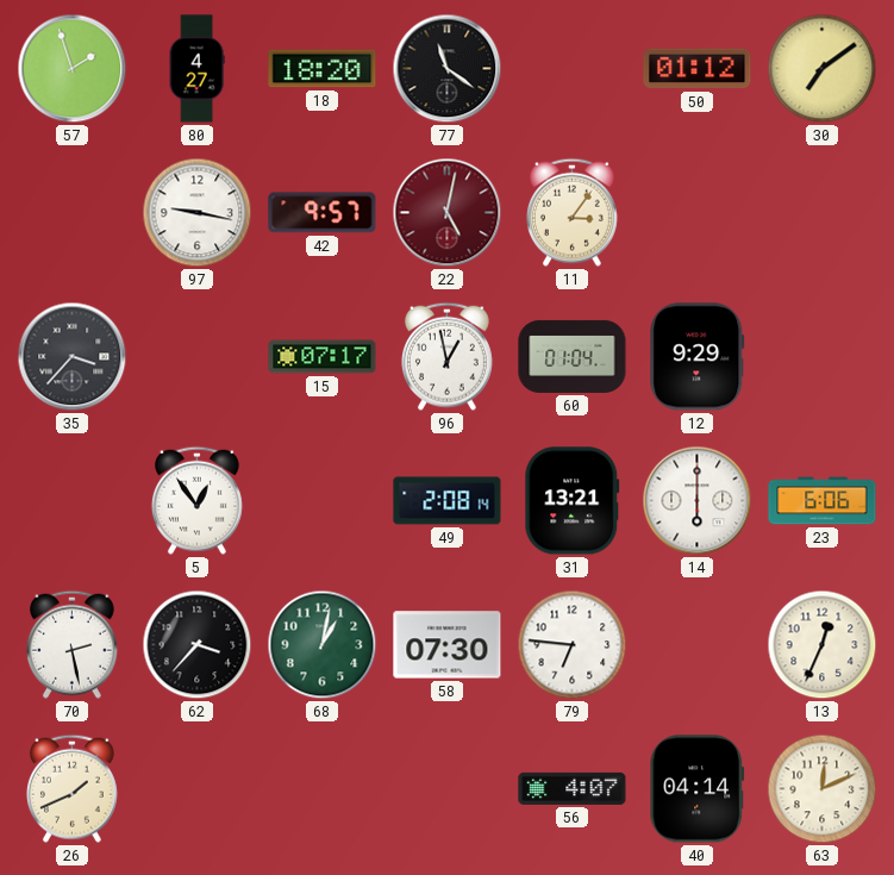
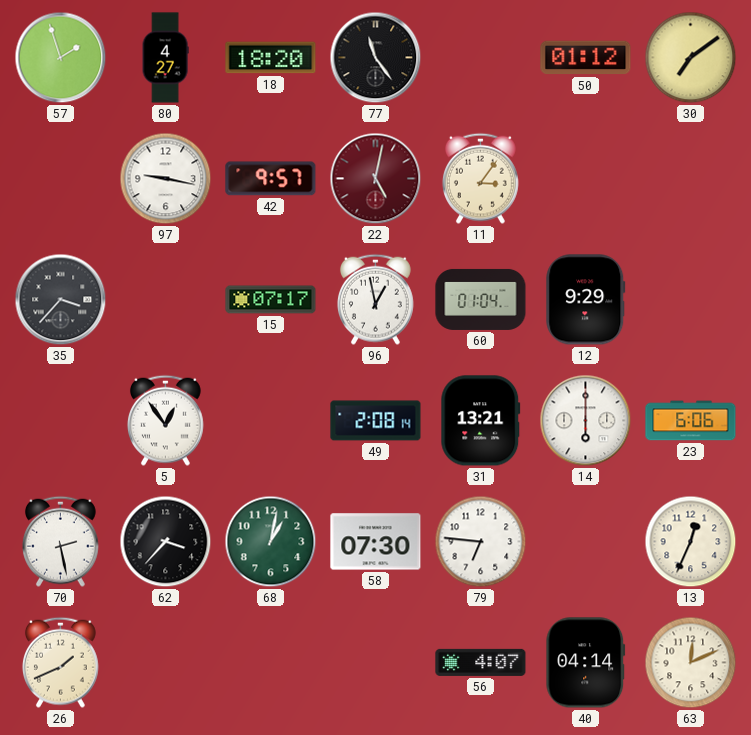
77: 11:21 -> 11:24 (376, 58)
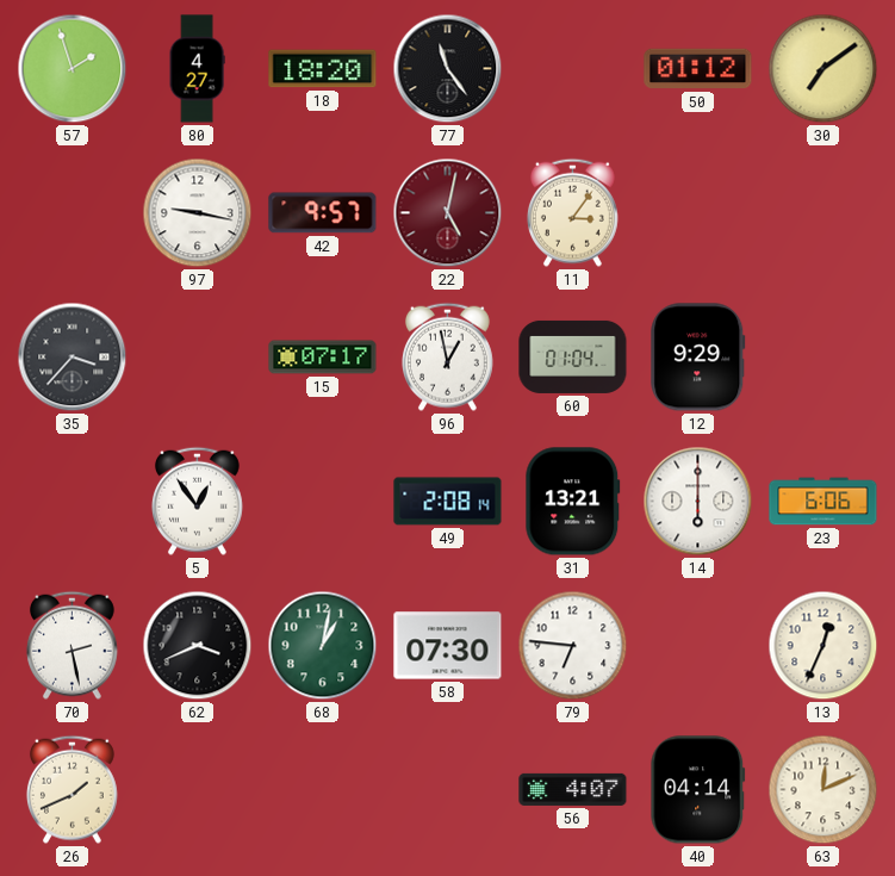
62: 3:37 -> 3:41 (198, 646)
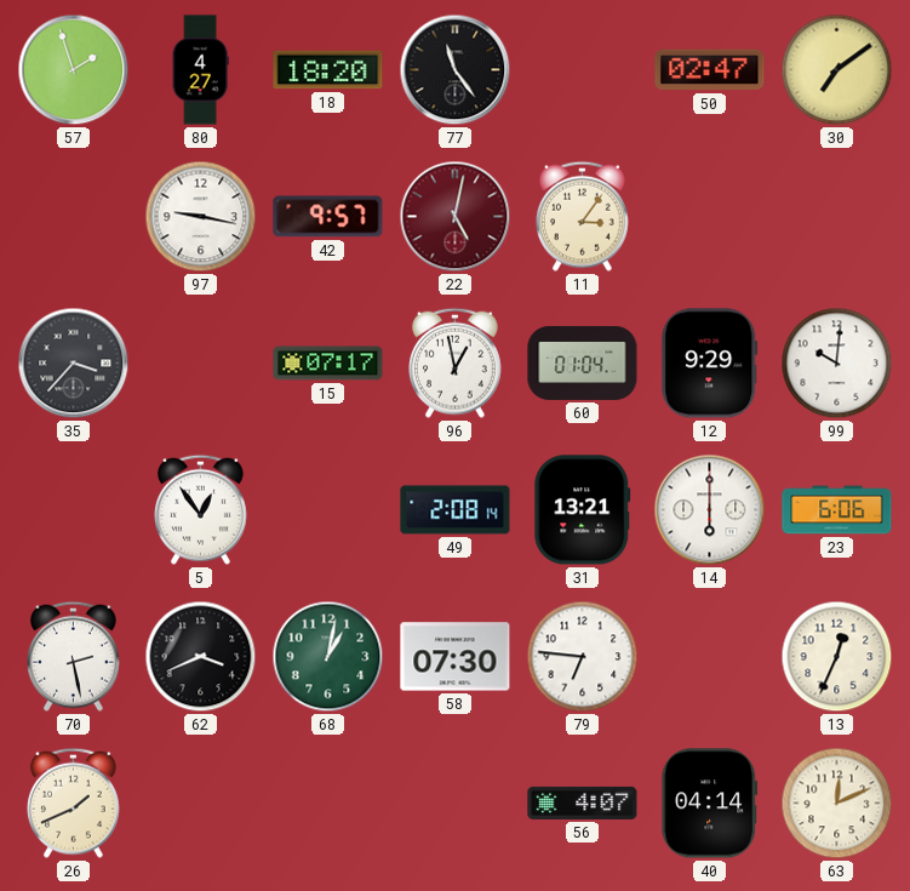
50: 01:12 -> 02:47 (710, 70)
99: none -> 10:01 (837, 364)
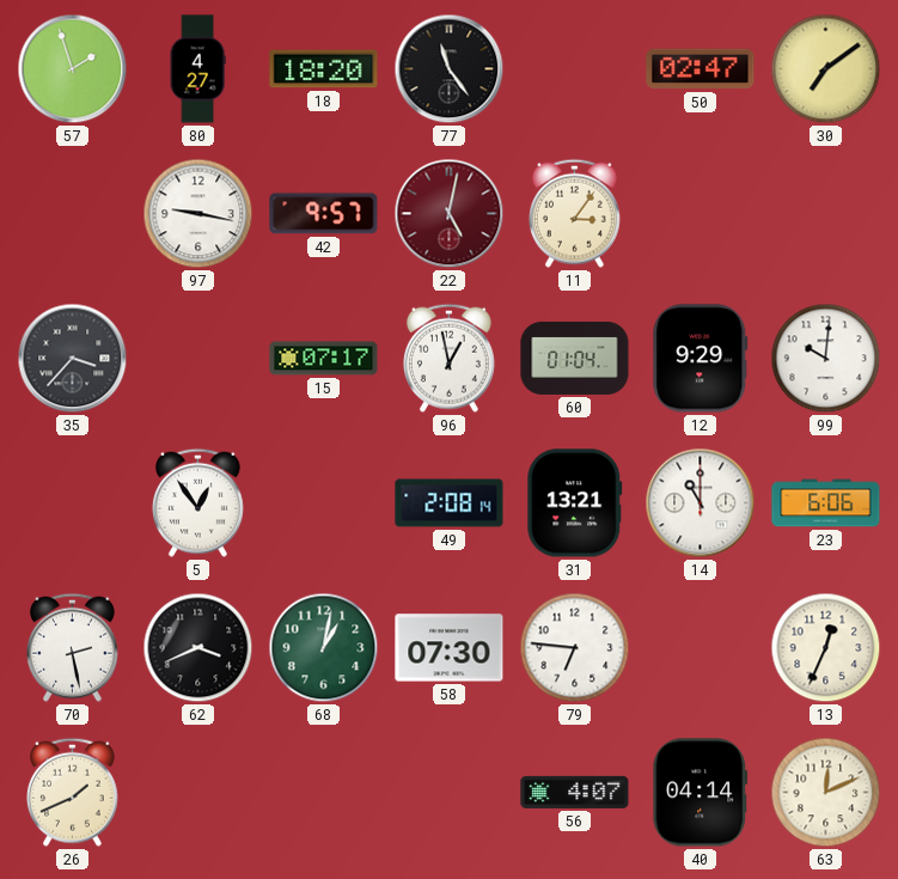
14: 6:00 -> 11:00 (701, 503)
